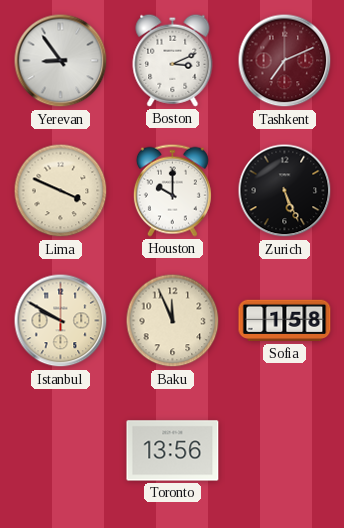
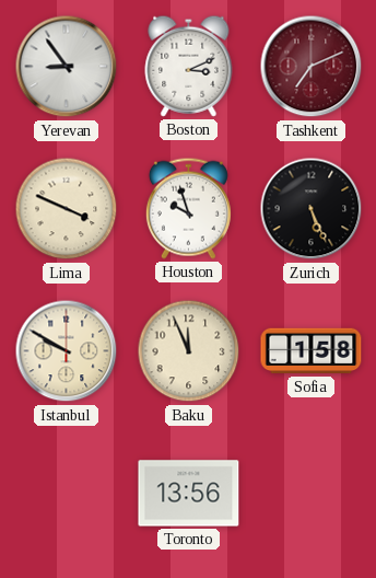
Houston: 10:00 -> 9:57 (188, 208)
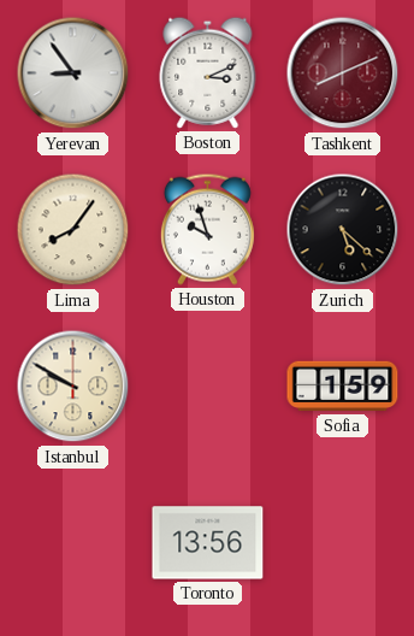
Tashkent: 7:11 -> 8:11 (343, 73)
Lima: 3:49 -> 8:06 (73, 230)
Zurich: 5:26 -> 5:22 (343, 230)
Baku: 11:56 -> none (189, 351)
Sofia: 1:58 -> 1:59 (343, 387)
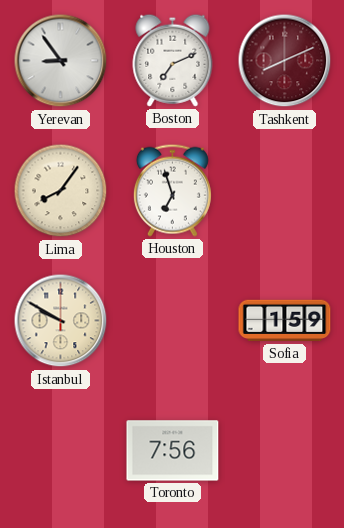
Boston: 3:11 -> 7:11 (173, 60)
Houston: 9:57 -> 6:57 (172, 190)
Zurich: 5:22 -> none (343, 230)
Toronto: 13:56 -> 7:56 (173, 451)
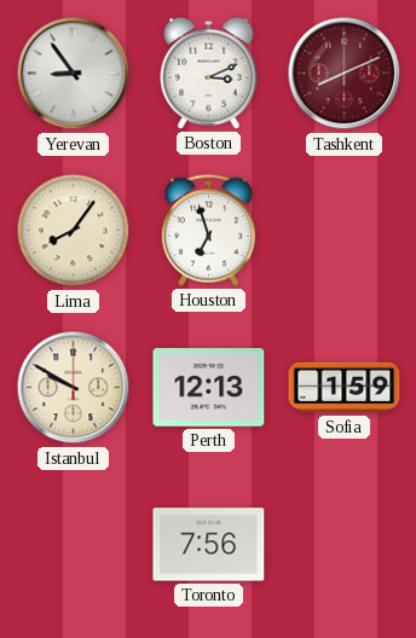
Boston: 7:11 -> 3:11 (209, 72)
Perth: none -> 12:13 (209, 388)
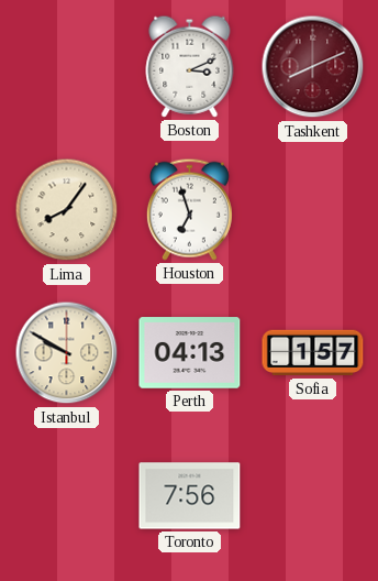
Yerevan: 8:54 -> none (74, 74)
Perth: 12:13 -> 04:13 (190, 353)
Sofia: 1:59 -> 1:57 (313, 353)
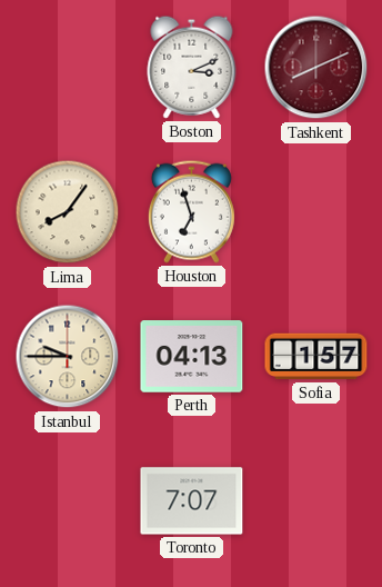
Istanbul: 9:50 -> 9:45 (68, 357)
Toronto: 7:56 -> 7:07 (192, 501)
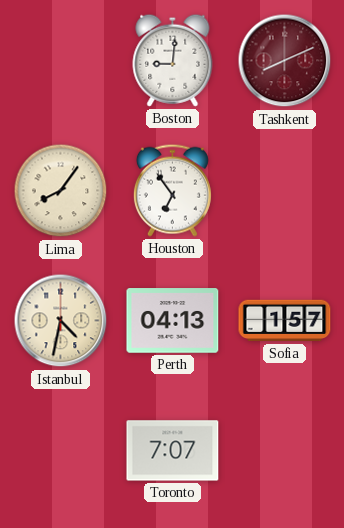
Boston: 3:11 -> 9:01 (173, 60)
Houston: 6:57 -> 6:54 (172, 190)
Istanbul: 9:45 -> 4:32 (61, 321)
